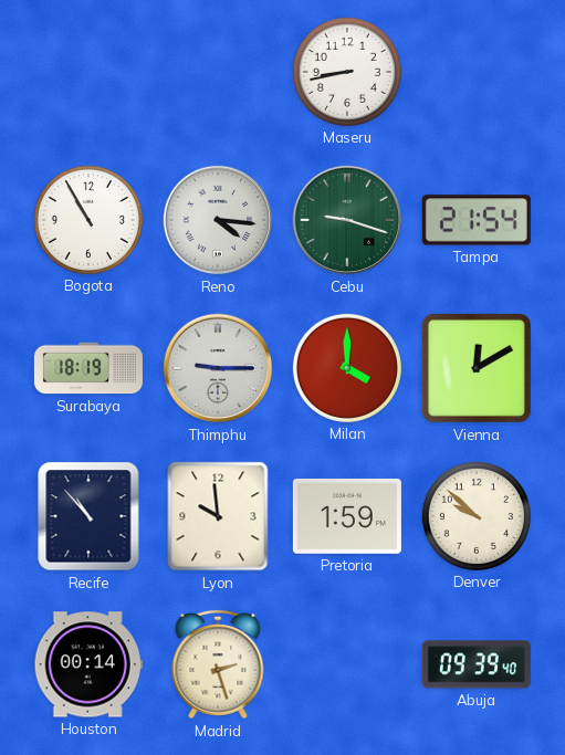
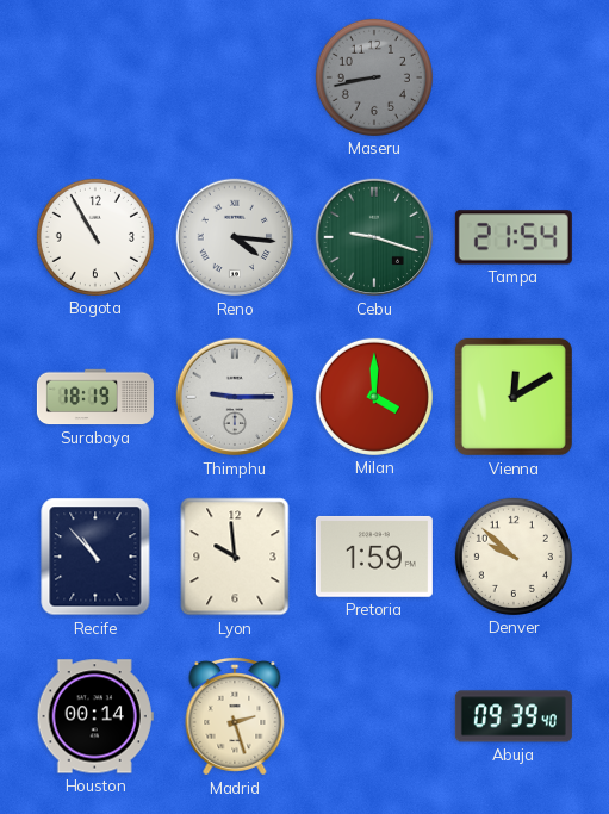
Maseru dial: white -> grey (374, 77)
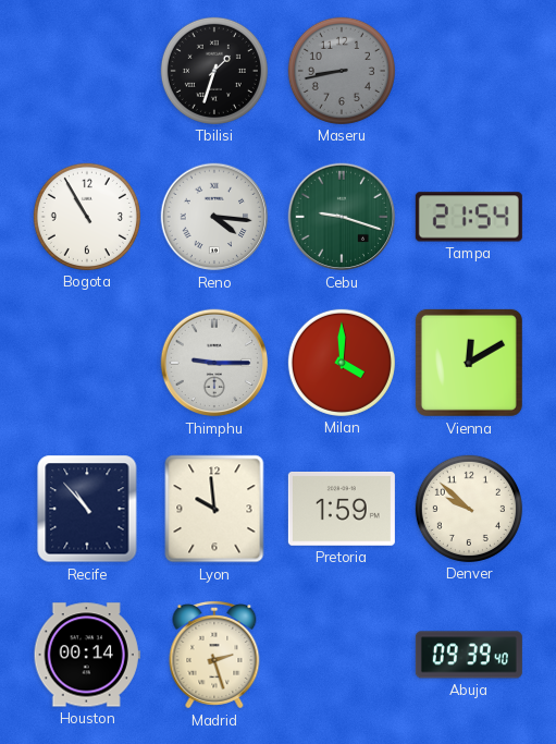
Tbilisi: none -> 1:33 (214, 71)
Surabaya: 18:19 -> none (95, 397)
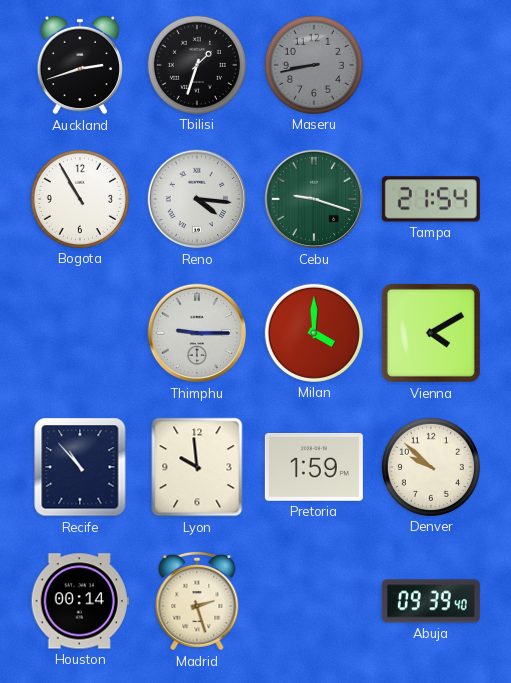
Auckland: none -> 2:42 (79, 65)
Vienna: 12:10 -> 4:10 (431, 333)
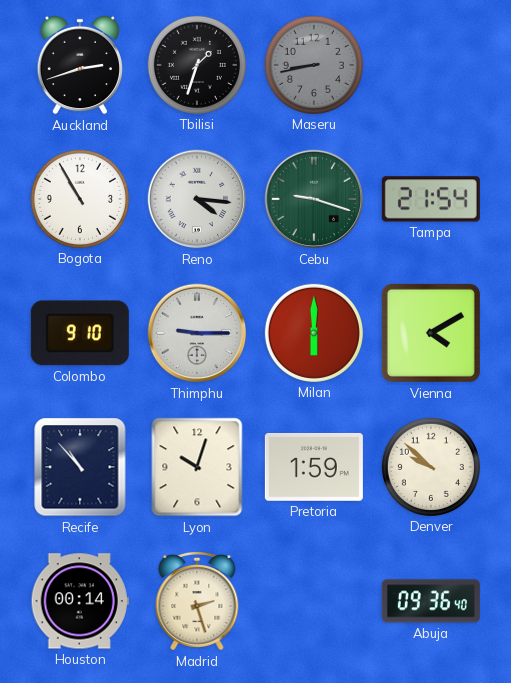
Colombo: none -> 9:10 (80, 333)
Milan: 4:00 -> 6:00 (314, 333)
Lyon: 9:59 -> 10:03 (197, 467)
Abuja: 09:39 -> 09:36 (431, 601)
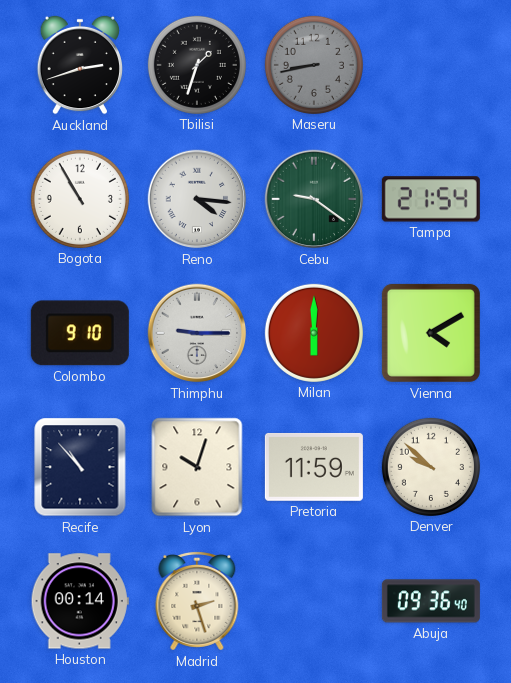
Cebu: 9:18 -> 9:21 (314, 199)
Pretoria: 1:59 -> 11:59 (314, 467)
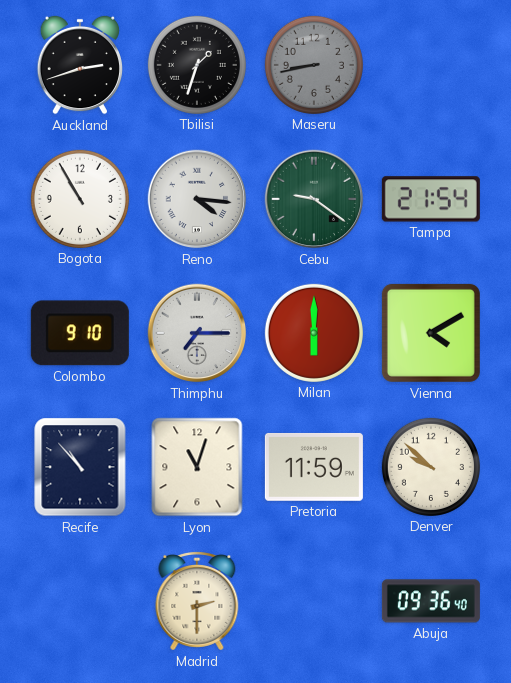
Thimphu: 9:15 -> 7:15 (197, 333)
Lyon: 10:03 -> 11:03 (197, 467)
Houston: 00:14 -> none (80, 601)
Madrid: 2:27 -> 2:30 (197, 602)
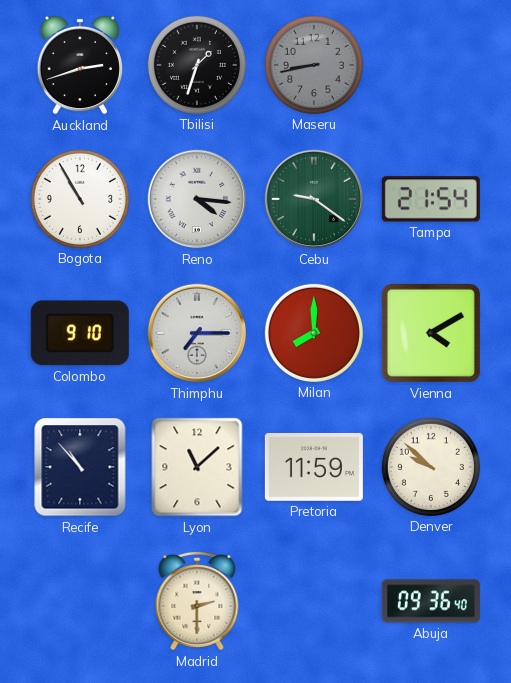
Milan: 6:00 -> 8:00 (314, 333)
Lyon: 11:03 -> 11:08 (197, 467)
